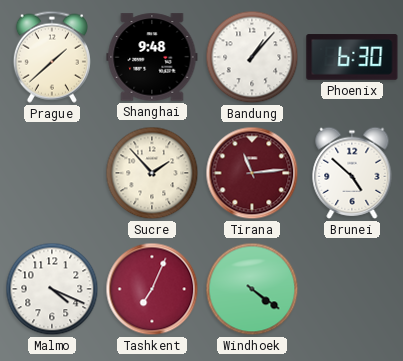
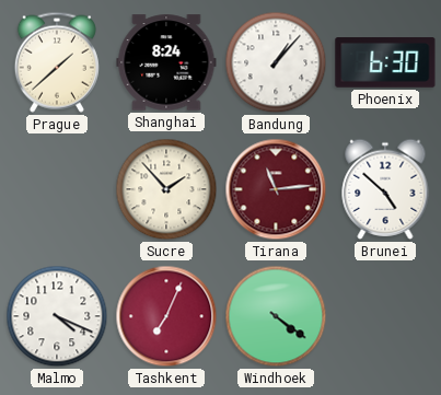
Shanghai: 9:48 -> 8:24 (166, 62)
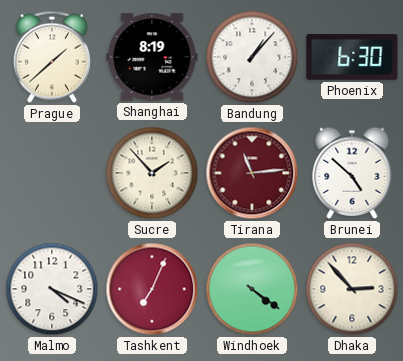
Shanghai: 8:24 -> 8:19 (152, 57)
Dhaka: none -> 2:53 (352, 289)
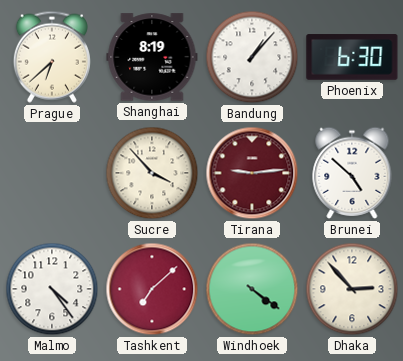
Prague: 1:38 -> 6:38 (52, 57)
Sucre: 1:53 -> 3:53 (152, 173)
Tirana: 11:14 -> 9:14 (252, 173)
Malmo: 4:19 -> 4:24 (52, 289)
Tashkent: 7:04 -> 7:08 (152, 289)
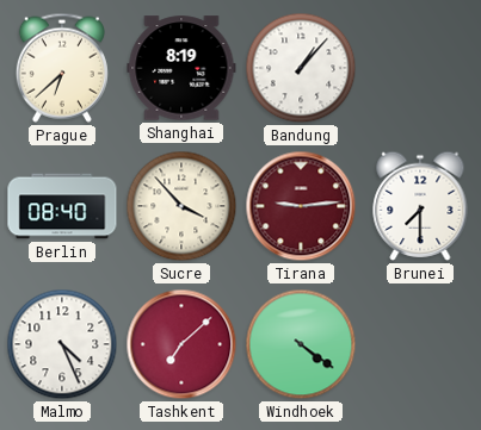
Phoenix: 6:30 -> none (352, 57)
Berlin: none -> 08:40 (62, 206)
Brunei: 4:52 -> 7:30 (420, 206)
Malmo: 4:24 -> 4:26 (62, 344)
Dhaka: 2:53 -> none (352, 289)
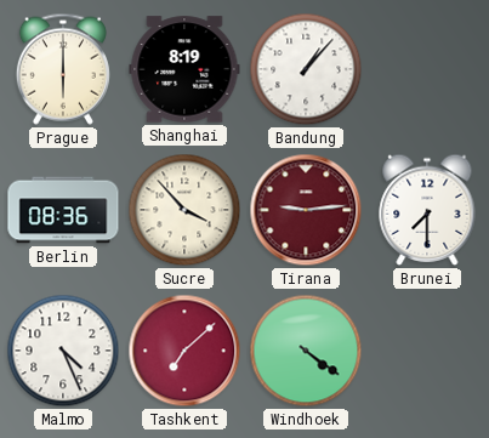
Prague: 6:38 -> 6:00 (63, 69)
Berlin: 08:40 -> 08:36 (63, 210)
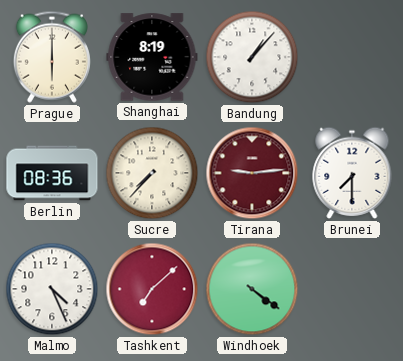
Sucre: 3:53 -> 7:37 (152, 173)
